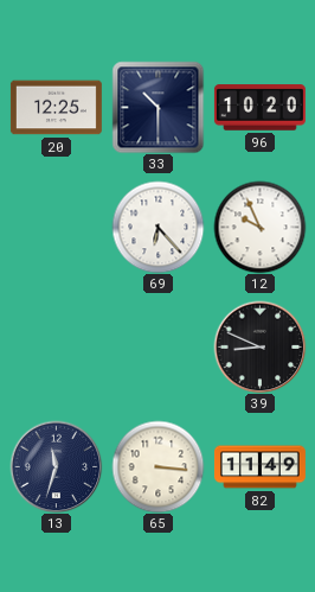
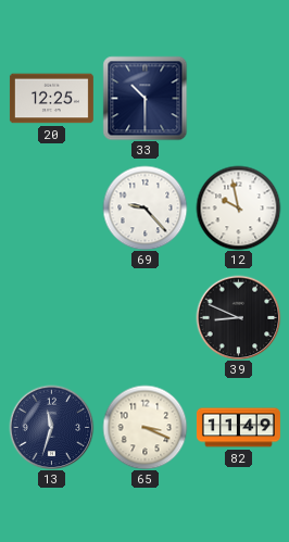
96: 10:20 -> none (259, 108)
69: 6:23 -> 9:23 (144, 207)
12: 9:56 -> 9:58 (238, 207)
65: 3:16 -> 3:19 (144, 427)
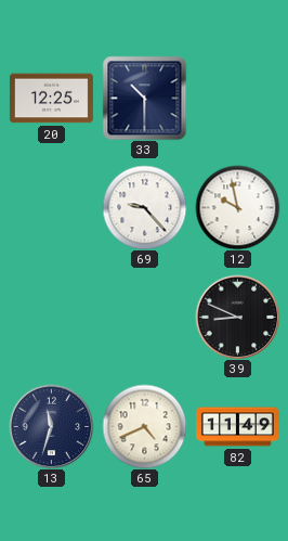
65: 3:19 -> 4:41 (144, 426)
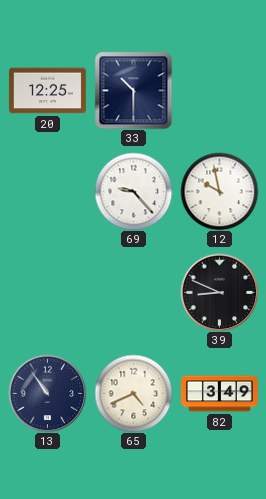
13: 11:33 -> 10:54 (47, 393)
82: 11:49 -> 3:49 (219, 394)
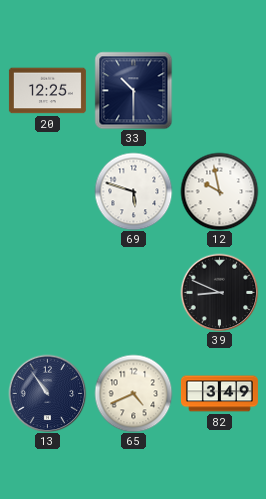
69: 9:23 -> 5:48 (133, 191)
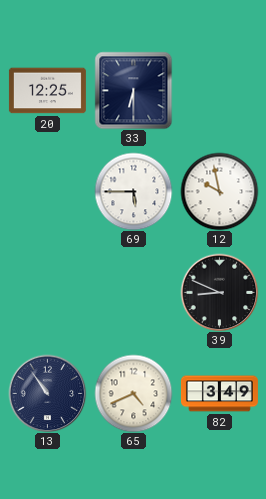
33: 10:30 -> 6:30 (133, 90)
69: 5:48 -> 5:45 (133, 191)
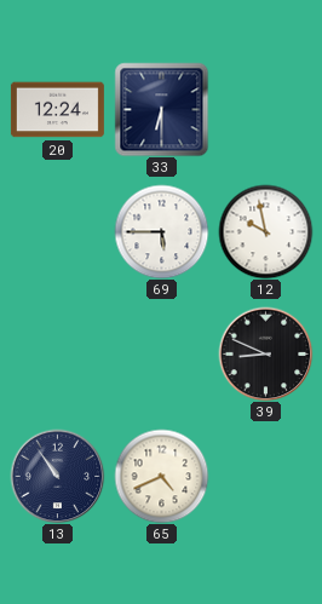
20: 12:25 -> 12:24 (57, 110)
82: 3:49 -> none (219, 394)
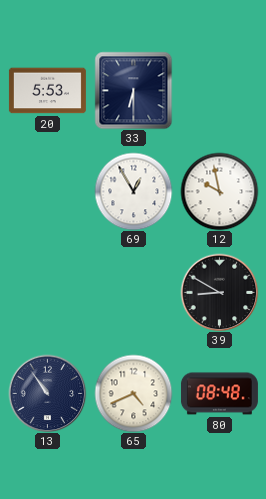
20: 12:24 -> 5:53 (47, 91)
69: 5:45 -> 12:55 (133, 191)
39: 8:49 -> 8:50 (219, 292)
80: none -> 08:48 (219, 394)
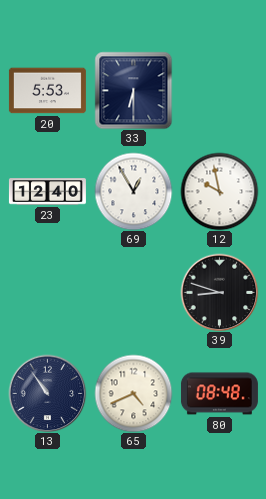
23: none -> 12:40 (47, 192)
39: 8:50 -> 8:48 (219, 292)
